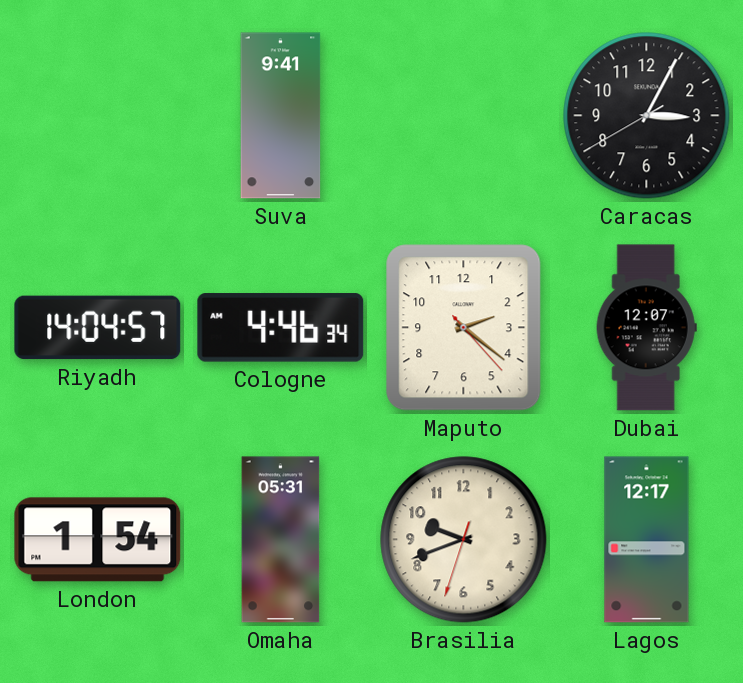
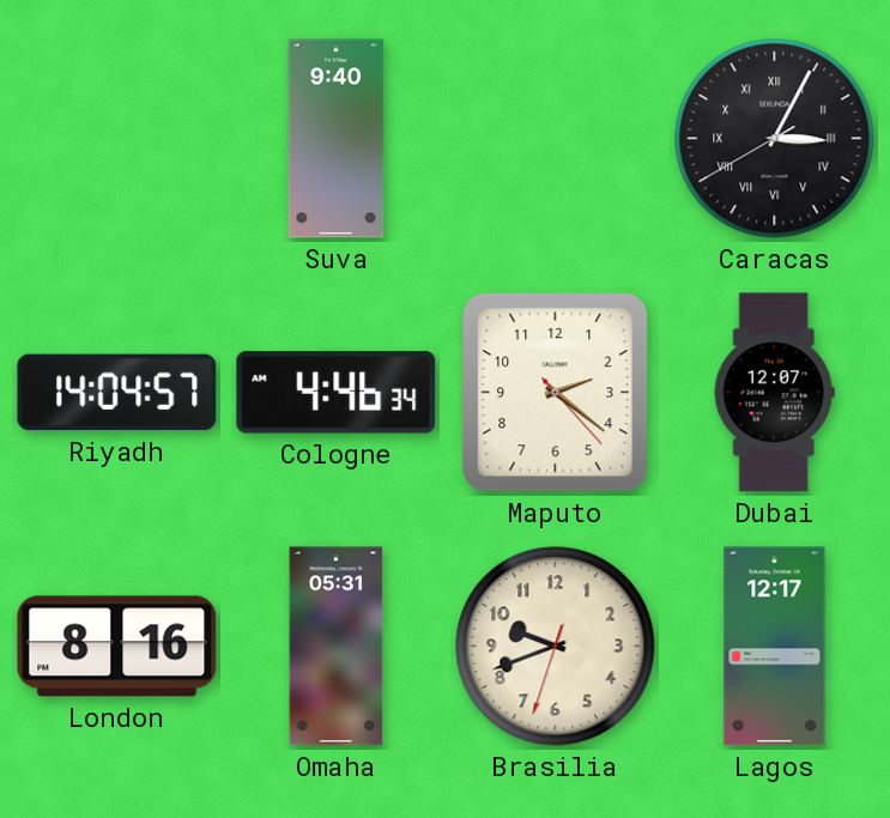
Suva: 9:41 -> 9:40 (337, 139)
Caracas numerals: Arabic -> Roman (775, 139)
London: 1:54 -> 8:16 (117, 647)
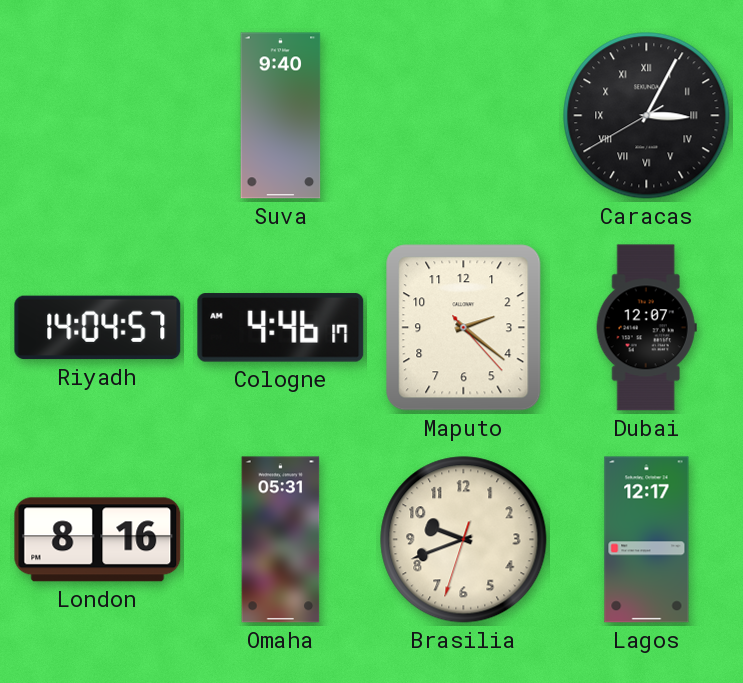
Cologne: 4:46:34 -> 4:46:17 (281, 328)
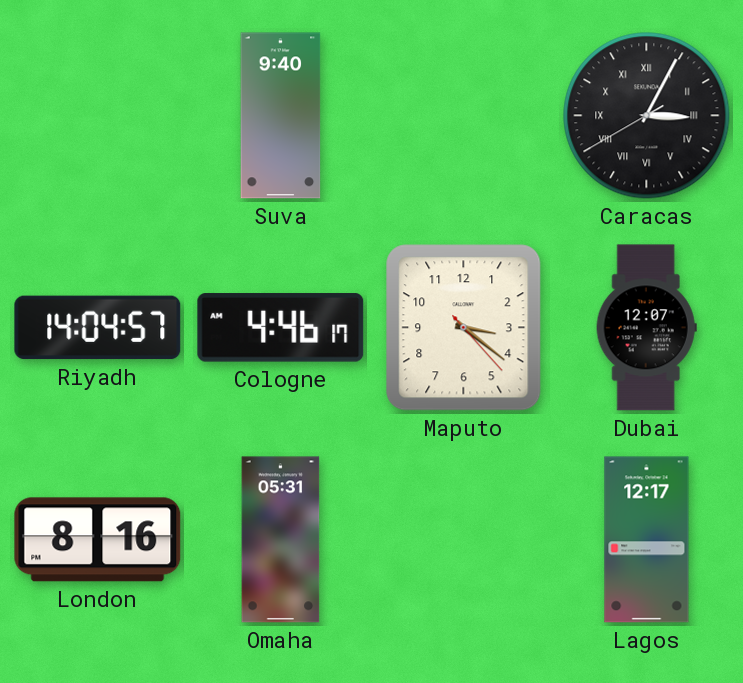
Maputo: 2:21 -> 3:21 (464, 328)
Brasilia: 9:41 -> none (464, 540)
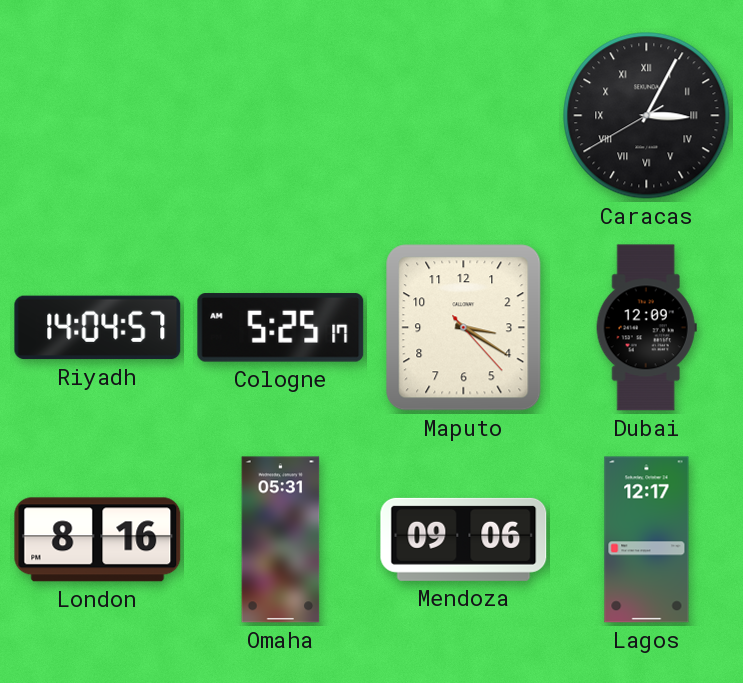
Suva: 9:40 -> none (281, 116)
Cologne: 4:46 -> 5:25 (281, 328)
Maputo: 3:21 -> 3:20 (464, 328)
Dubai: 12:07 -> 12:09 (646, 328)
Mendoza: none -> 09:06 (464, 539)
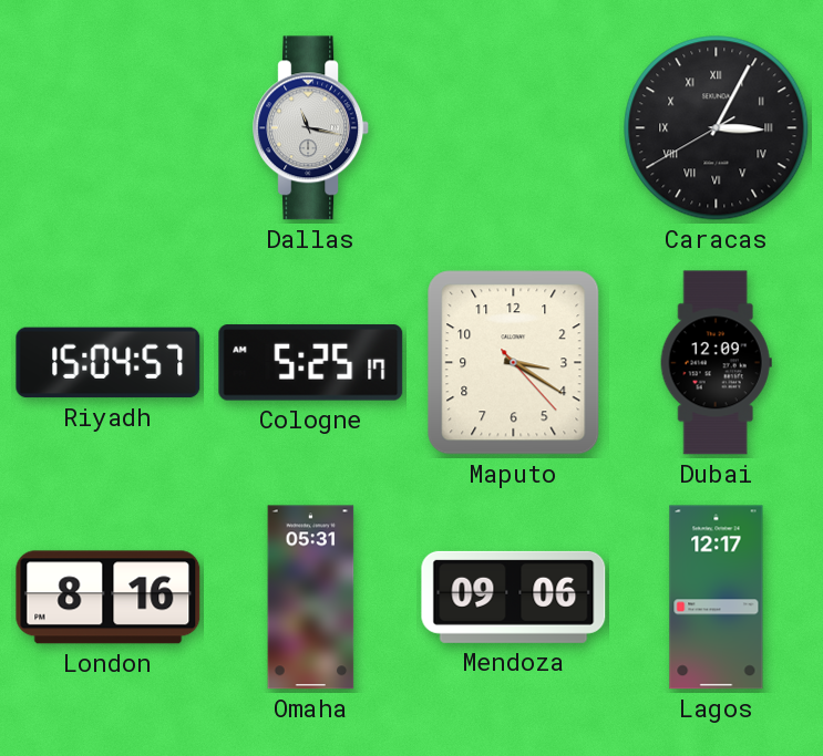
Dallas: none -> 11:17 (311, 128)
Riyadh: 14:04 -> 15:04 (109, 363)
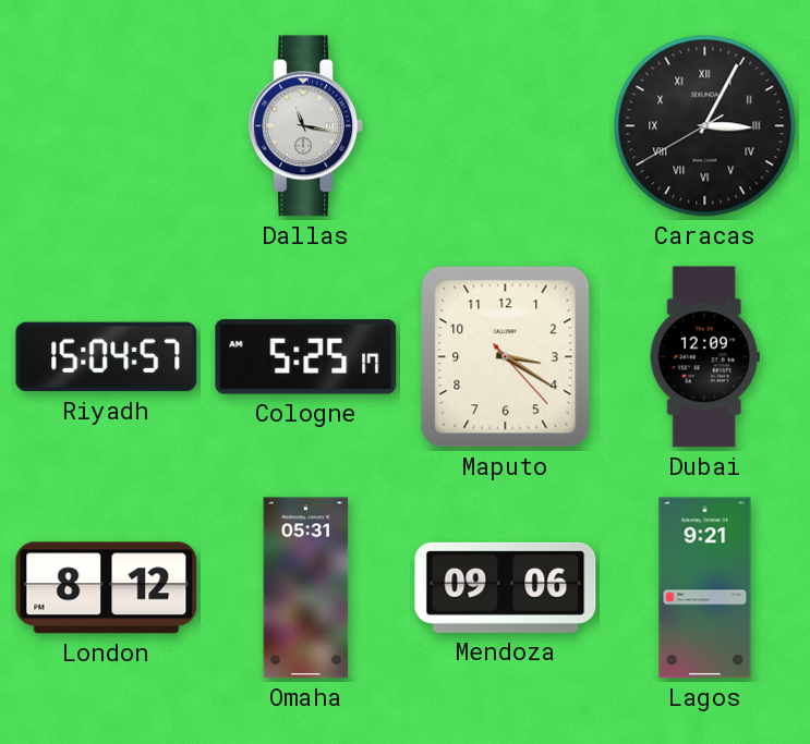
London: 8:16 -> 8:12 (107, 588)
Lagos: 12:17 -> 9:21 (705, 588)
